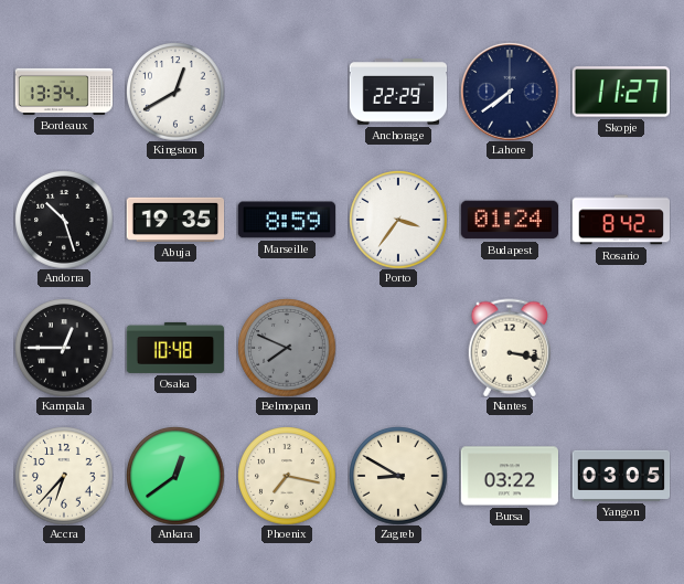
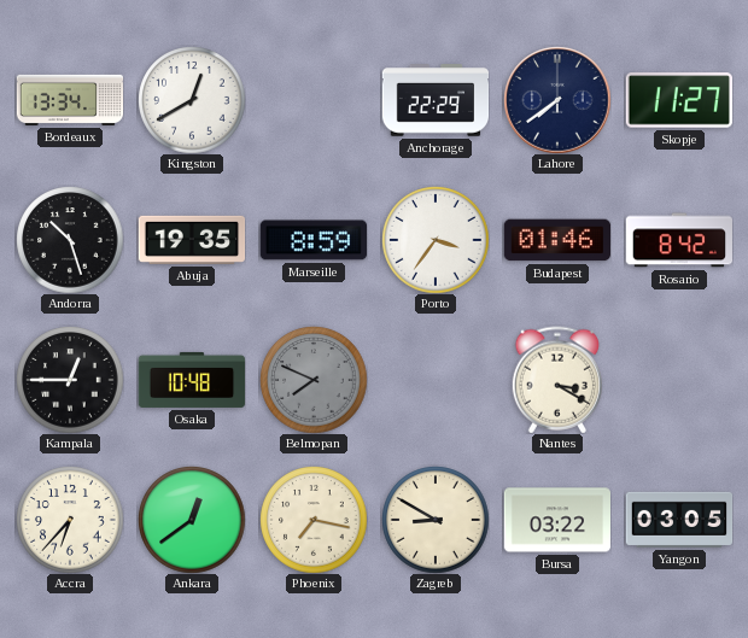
Budapest: 01:24 -> 01:46 (556, 240)
Nantes: 3:17 -> 3:20 (557, 380)
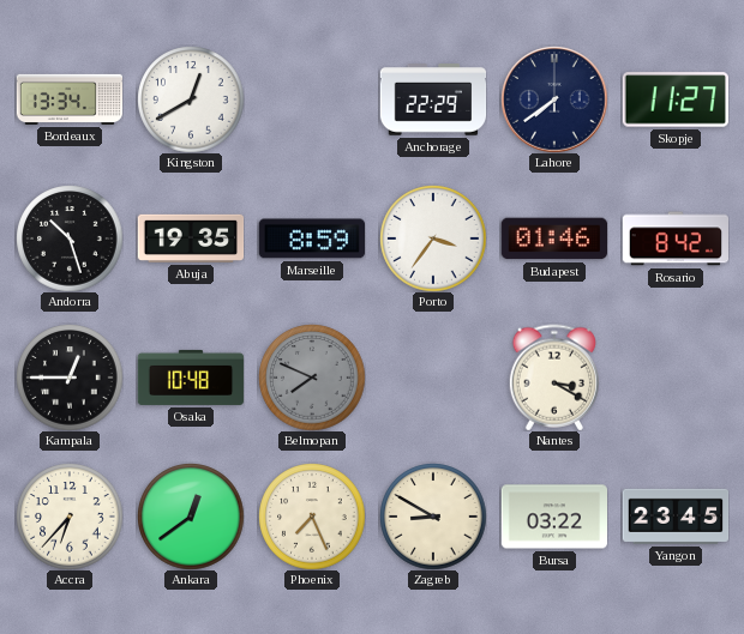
Phoenix: 7:17 -> 7:26 (312, 517)
Yangon: 03:05 -> 23:45 (676, 517)
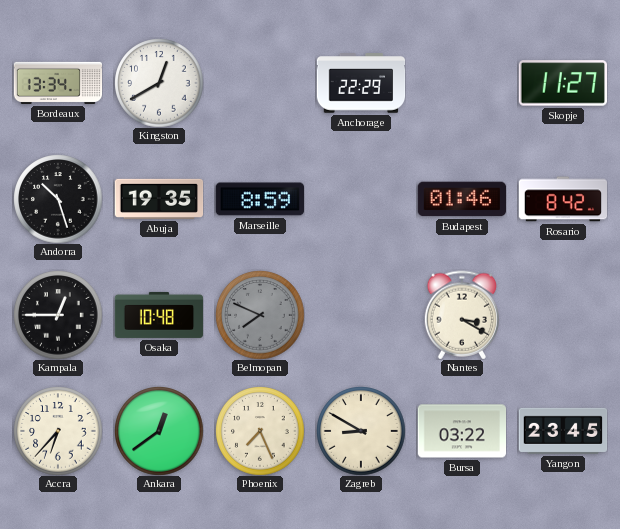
Lahore: 7:39 -> none (554, 99)
Porto: 3:36 -> none (433, 238)
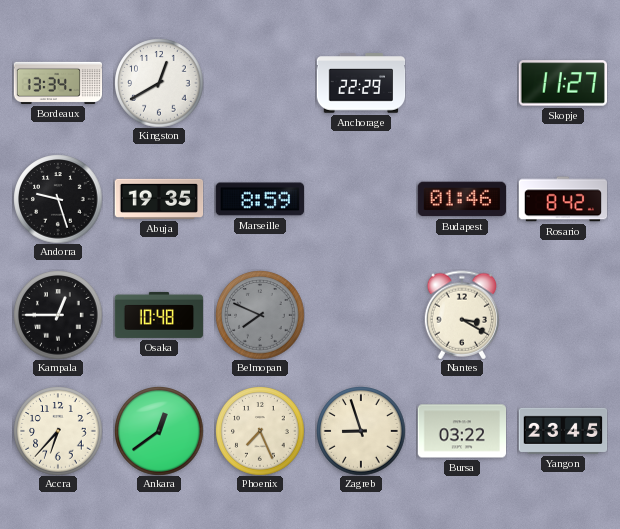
Andorra: 10:27 -> 9:27 (58, 199)
Zagreb: 8:50 -> 8:57 (361, 431)
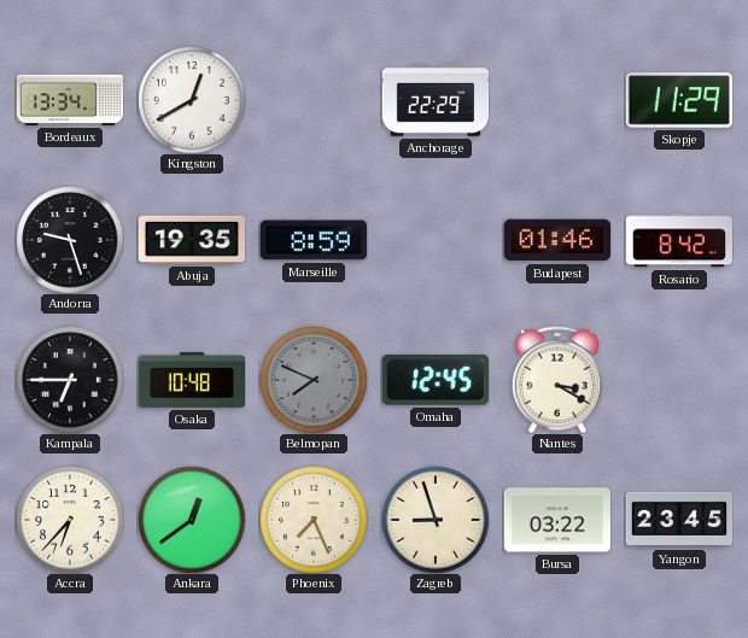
Skopje: 11:27 -> 11:29 (678, 100)
Kampala: 12:45 -> 6:45 (70, 380)
Omaha: none -> 12:45 (436, 380)
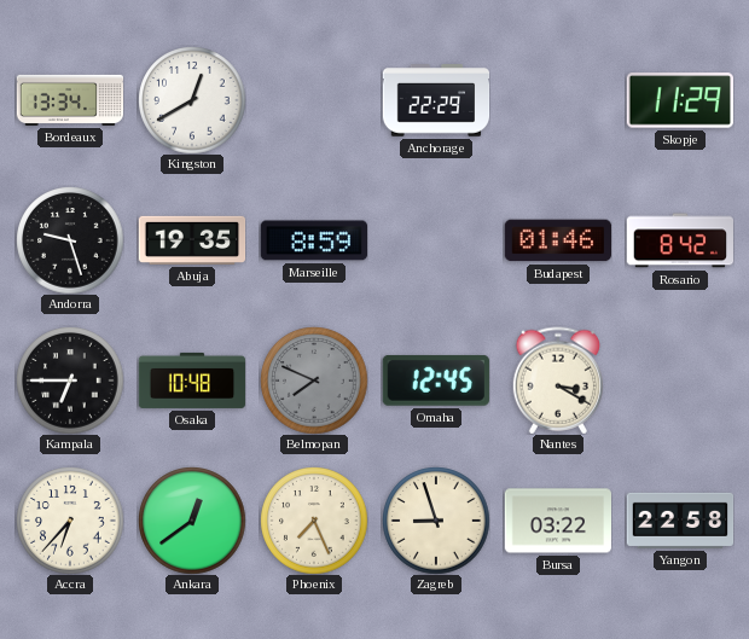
Yangon: 23:45 -> 22:58 (680, 521)
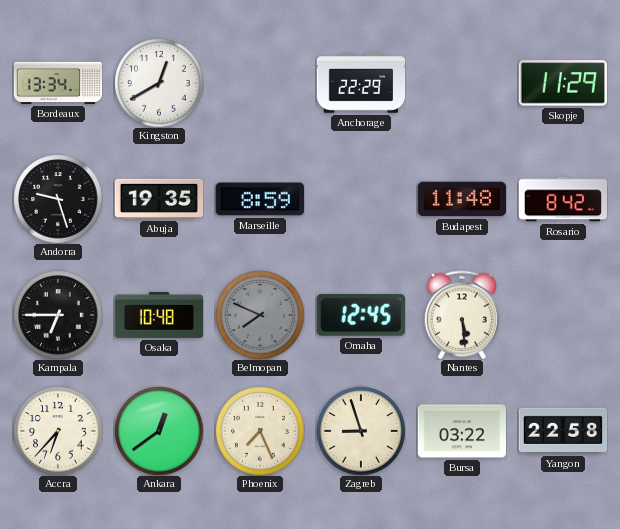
Budapest: 01:46 -> 11:48 (461, 199)
Nantes: 3:20 -> 5:29 (462, 315)
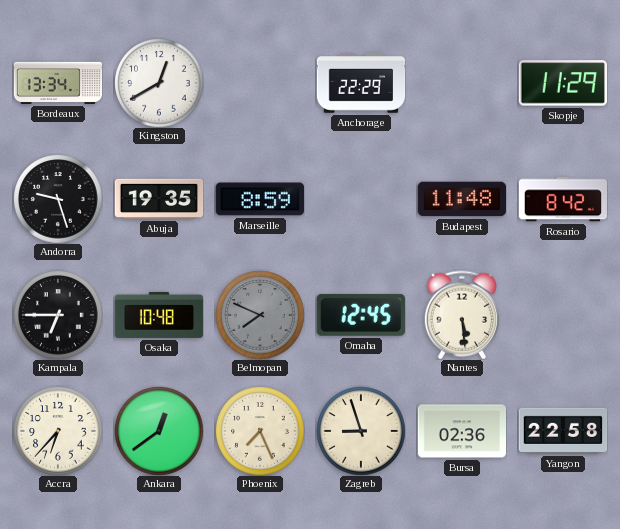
Bursa: 03:22 -> 02:36 (461, 431)
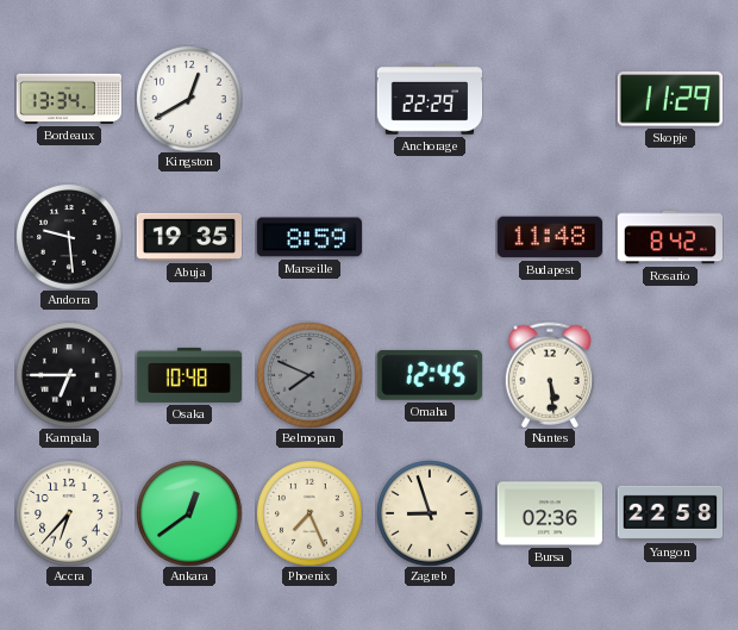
Andorra: 9:27 -> 9:29 (69, 237)
